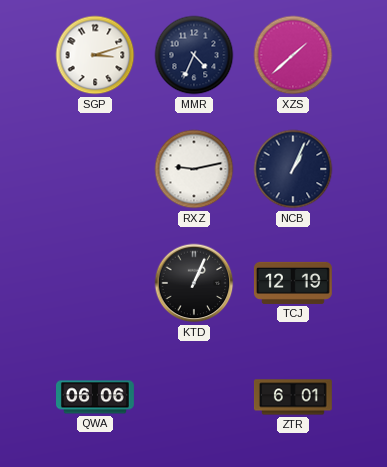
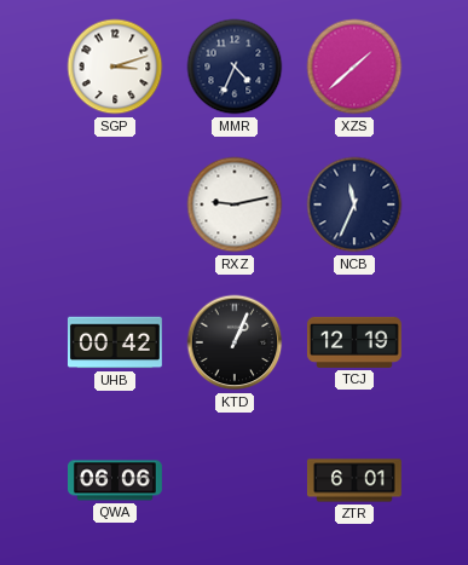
NCB: 1:04 -> 11:34 (354, 204)
UHB: none -> 00:42 (115, 342)
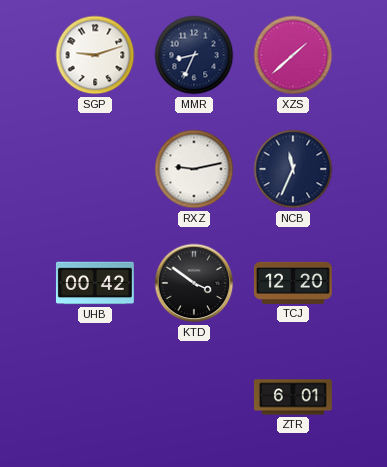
SGP: 3:12 -> 9:12 (95, 55)
MMR: 4:34 -> 8:34 (194, 55)
KTD: 1:04 -> 3:51 (194, 283)
TCJ: 12:19 -> 12:20 (293, 283)
QWA: 06:06 -> none (116, 480)
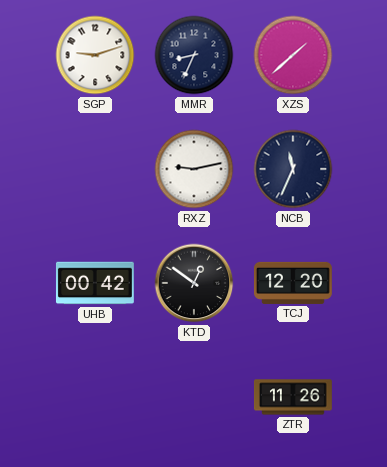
KTD: 3:51 -> 12:51 (194, 283)
ZTR: 6:01 -> 11:26 (293, 397)
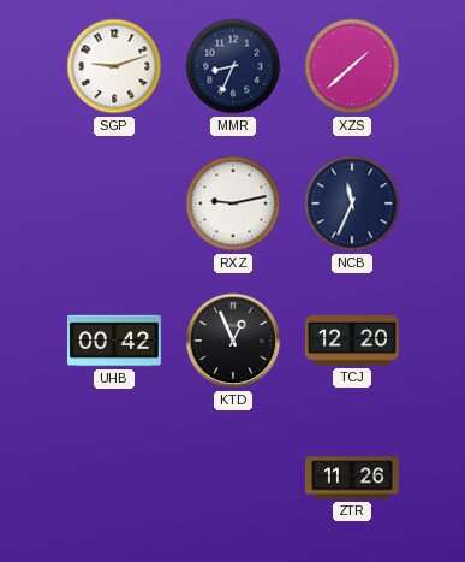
KTD: 12:51 -> 12:56 (233, 341)
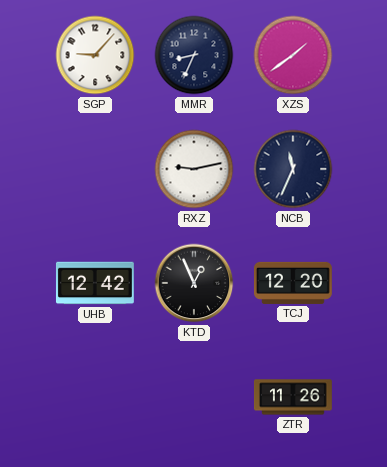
SGP: 9:12 -> 9:07 (95, 55)
XZS: 1:38 -> 1:39 (293, 55)
UHB: 00:42 -> 12:42 (95, 283)
